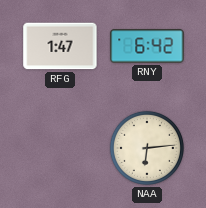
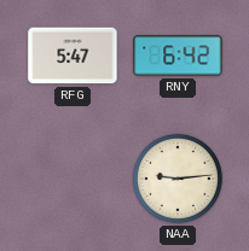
RFG: 1:47 -> 5:47 (73, 56)
NAA: 6:14 -> 9:14 (178, 179)
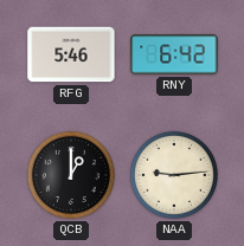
RFG: 5:47 -> 5:46 (71, 54)
QCB: none -> 1:00 (71, 175)
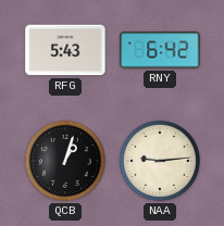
RFG: 5:46 -> 5:43 (65, 50)
QCB: 1:00 -> 1:03 (65, 161)
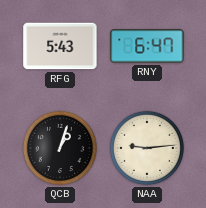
RNY: 6:42 -> 6:47 (147, 46)
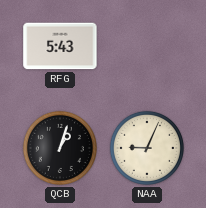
RNY: 6:47 -> none (147, 46)
NAA: 9:14 -> 9:04 (147, 148)
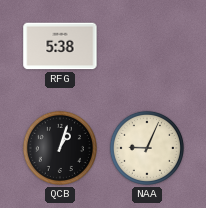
RFG: 5:43 -> 5:38 (60, 46)
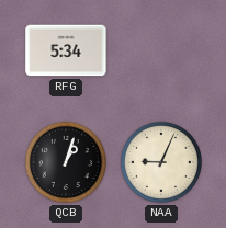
RFG: 5:38 -> 5:34 (66, 50)
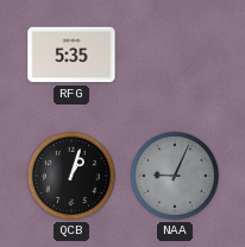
RFG: 5:34 -> 5:35 (71, 55)
NAA dial: cream -> grey (175, 176)
